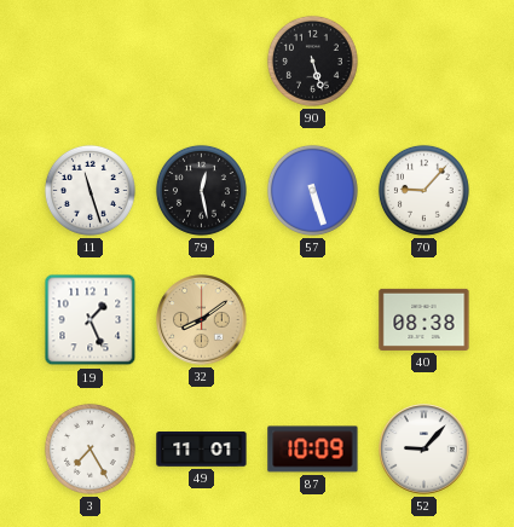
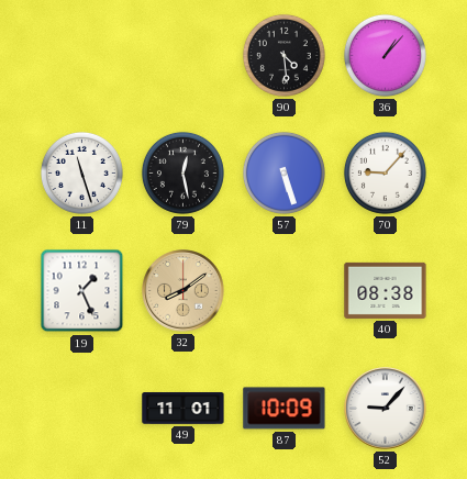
90: 5:27 -> 4:29 (283, 55)
36: none -> 1:07 (385, 55)
3: 7:25 -> none (89, 448)
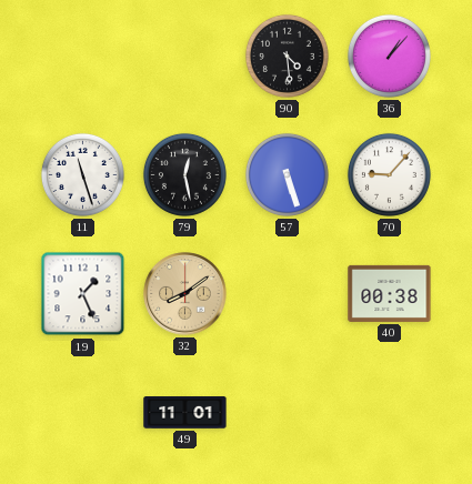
40: 08:38 -> 00:38 (390, 293)
87: 10:09 -> none (285, 409)
52: 9:07 -> none (386, 409)
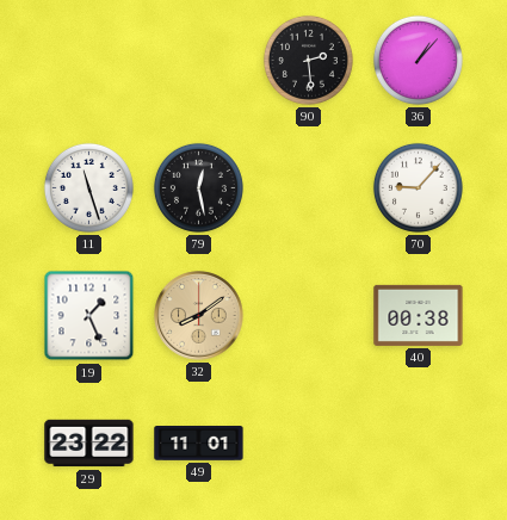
90: 4:29 -> 2:29 (308, 60)
57: 5:27 -> none (287, 174)
29: none -> 23:22 (89, 444)
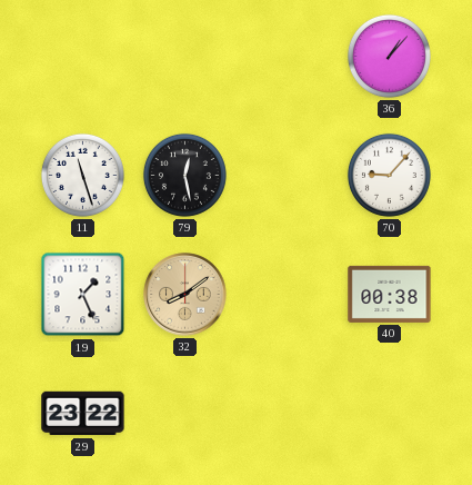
90: 2:29 -> none (308, 60)
49: 11:01 -> none (199, 444)
